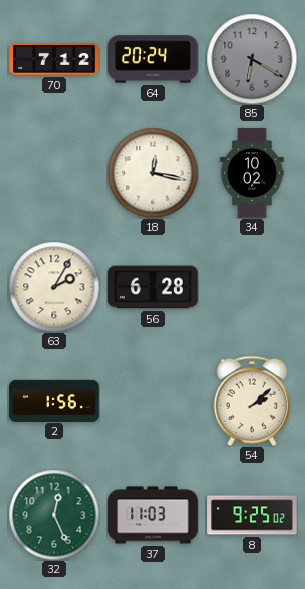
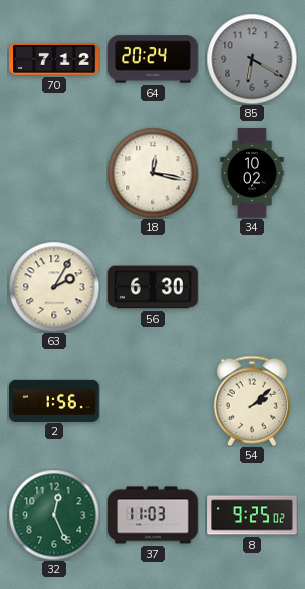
56: 6:28 -> 6:30 (153, 287)
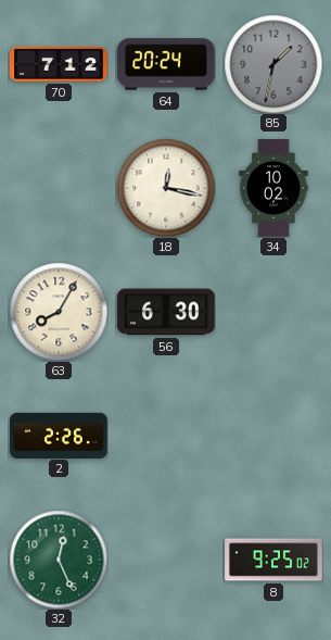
85: 6:20 -> 1:32 (273, 64)
63: 2:05 -> 8:05 (59, 312)
2: 1:56 -> 2:26 (59, 435)
54: 2:08 -> none (252, 401)
37: 11:03 -> none (153, 515)
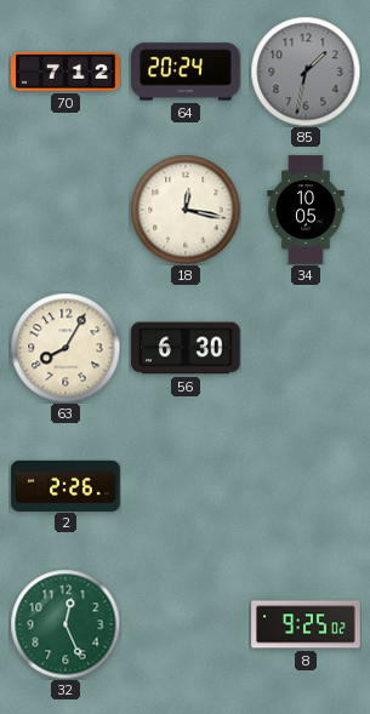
34: 10:02 -> 10:05 (306, 210)
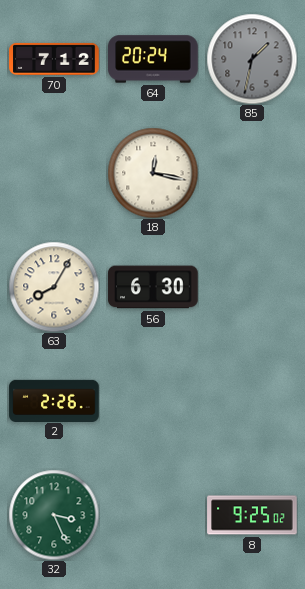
34: 10:05 -> none (306, 210)
32: 12:26 -> 3:26 (54, 515)
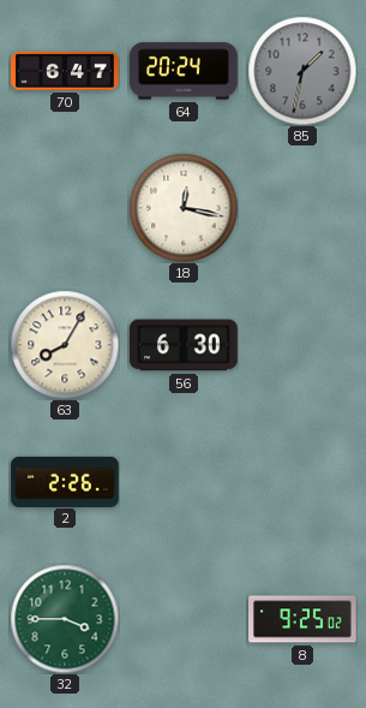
70: 7:12 -> 6:47 (65, 71)
32: 3:26 -> 3:45 (65, 619)
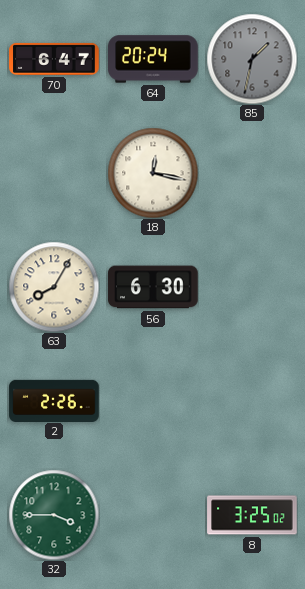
8: 9:25 -> 3:25 (252, 515)
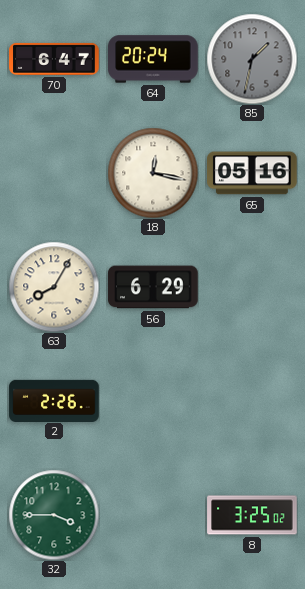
65: none -> 05:16 (252, 173)
56: 6:30 -> 6:29 (153, 287)
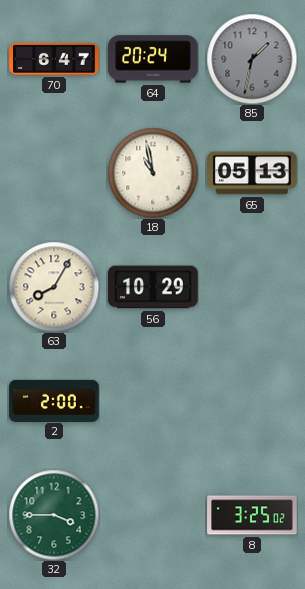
18: 12:17 -> 10:58 (153, 173)
65: 05:16 -> 05:13 (252, 173)
56: 6:29 -> 10:29 (153, 287)
2: 2:26 -> 2:00 (54, 400)
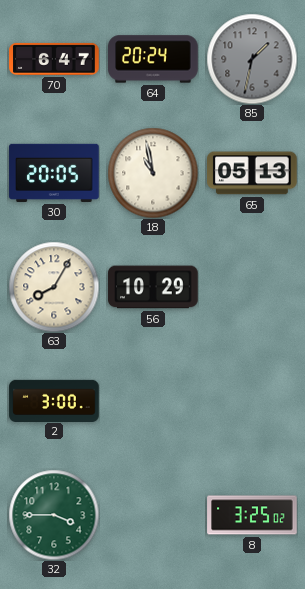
30: none -> 20:05 (54, 173)
2: 2:00 -> 3:00 (54, 400)
